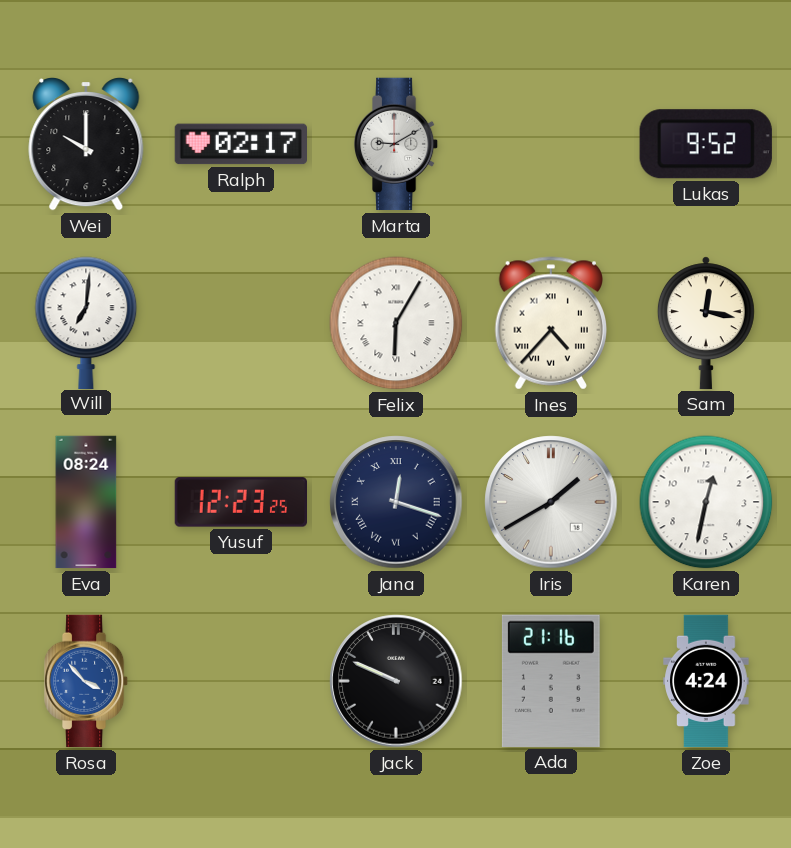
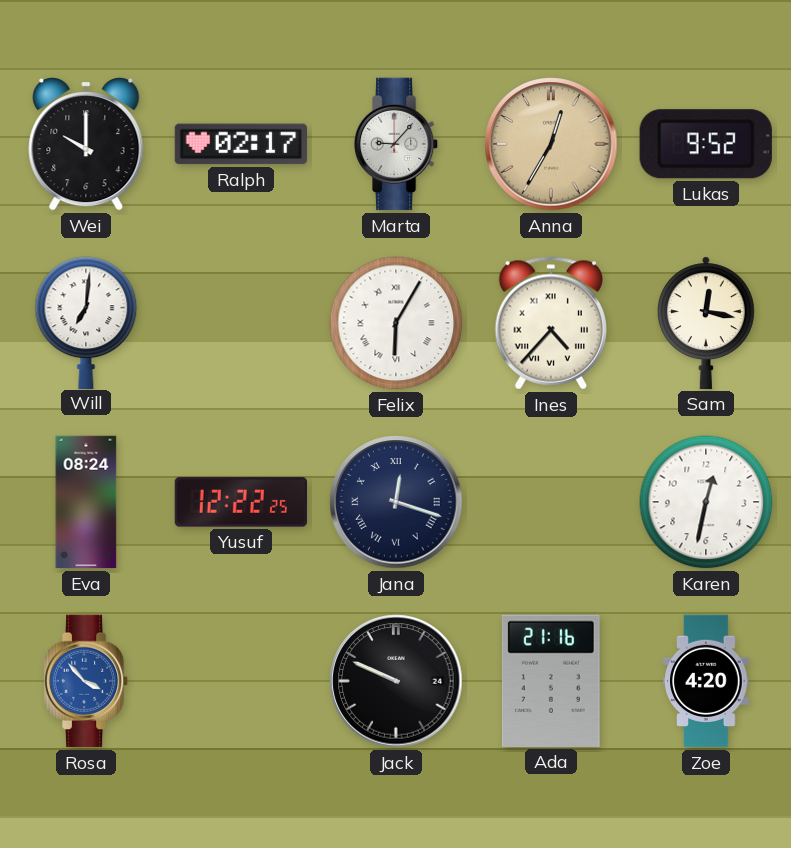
Marta: 9:10 -> 9:07 (396, 144)
Anna: none -> 12:35 (551, 144)
Yusuf: 12:23 -> 12:22 (240, 502)
Iris: 1:40 -> none (551, 502)
Zoe: 4:24 -> 4:20 (706, 681)
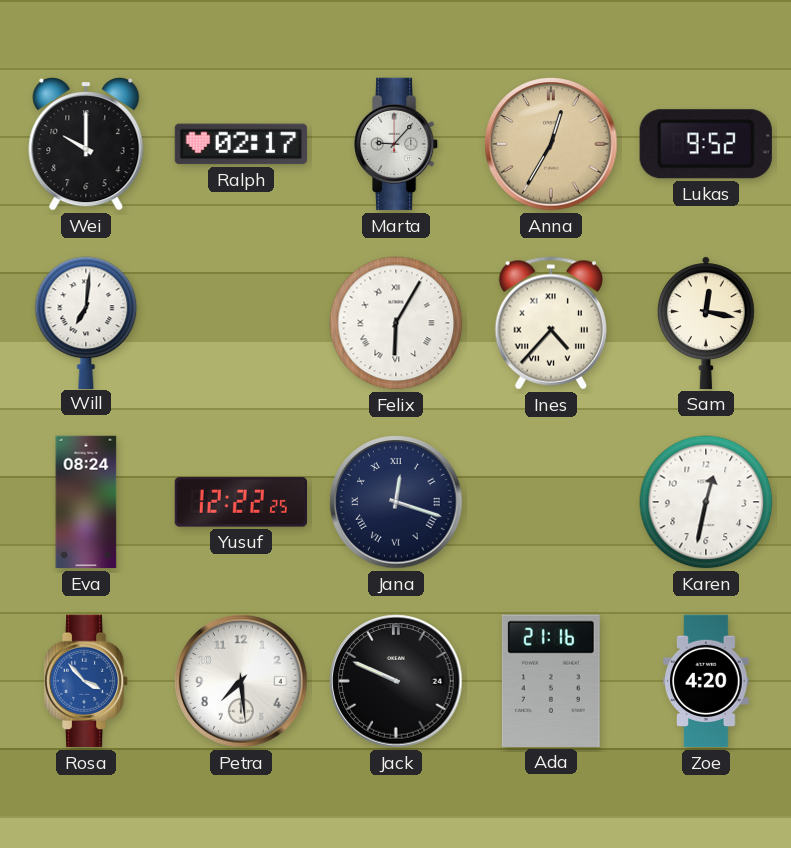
Petra: none -> 7:29 (241, 681)
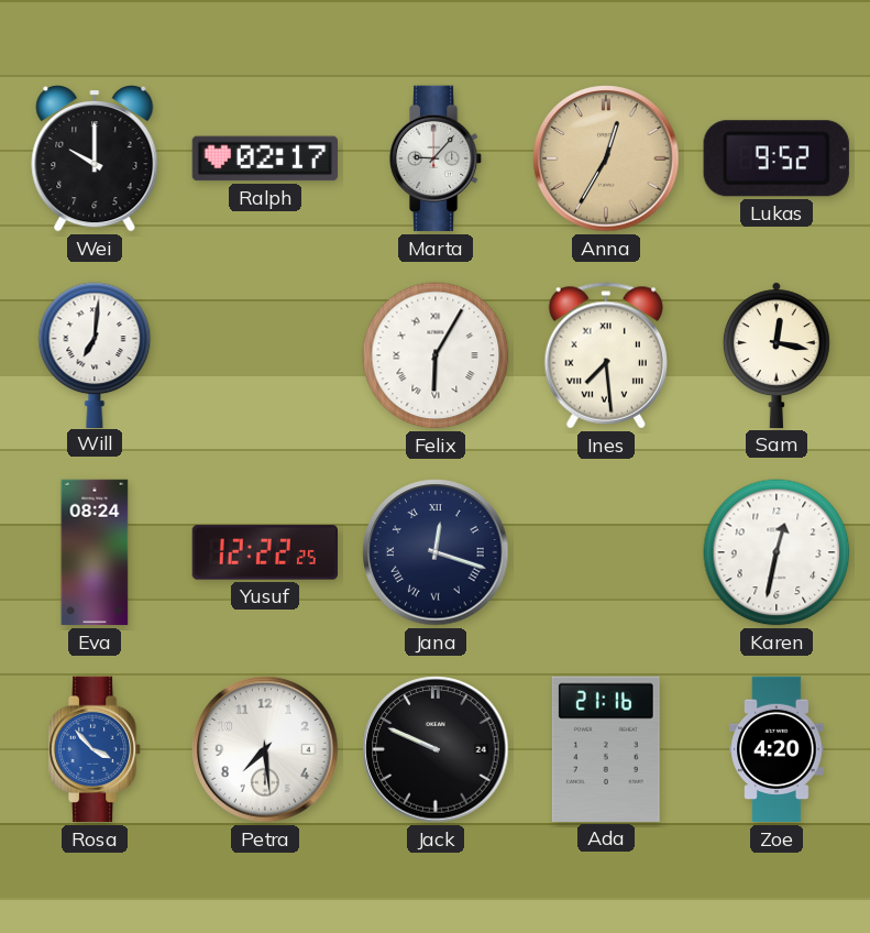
Ines: 4:37 -> 7:29 (605, 355)
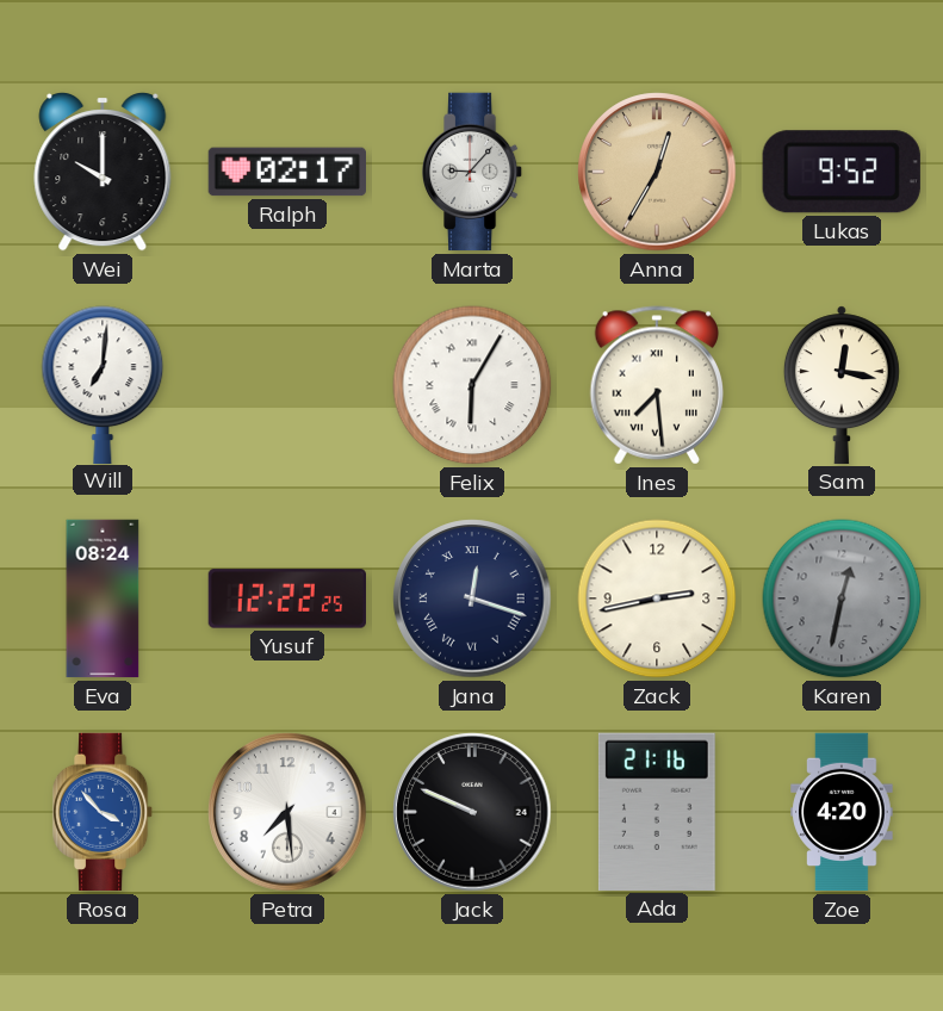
Zack: none -> 2:43 (657, 598)
Karen dial: white -> grey (842, 598)
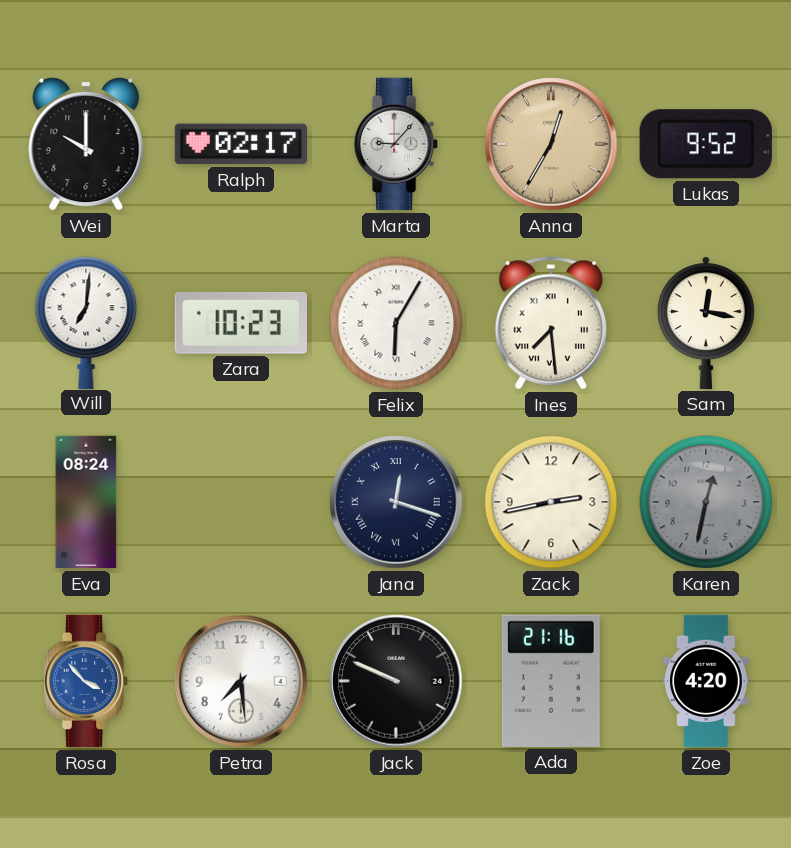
Zara: none -> 10:23 (241, 323)
Yusuf: 12:22 -> none (286, 598)
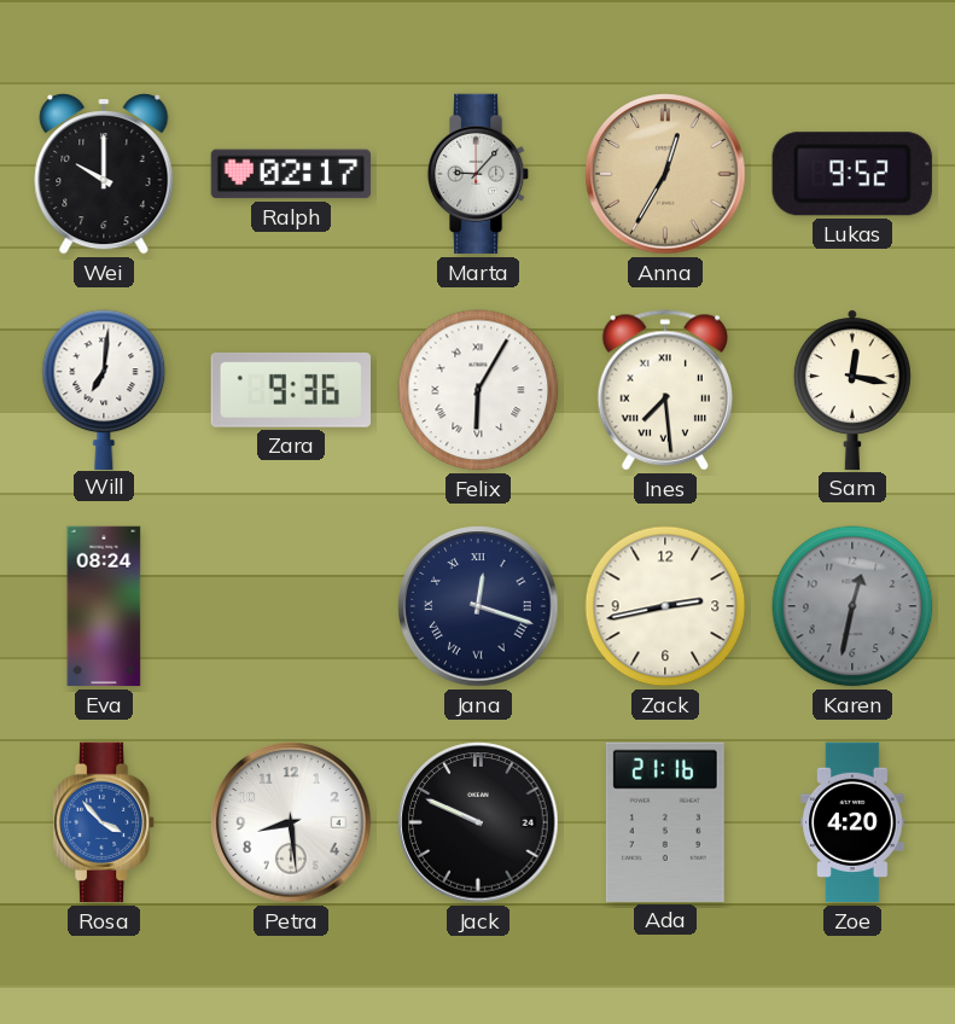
Zara: 10:23 -> 9:36 (291, 390)
Petra: 7:29 -> 8:29 (291, 822)
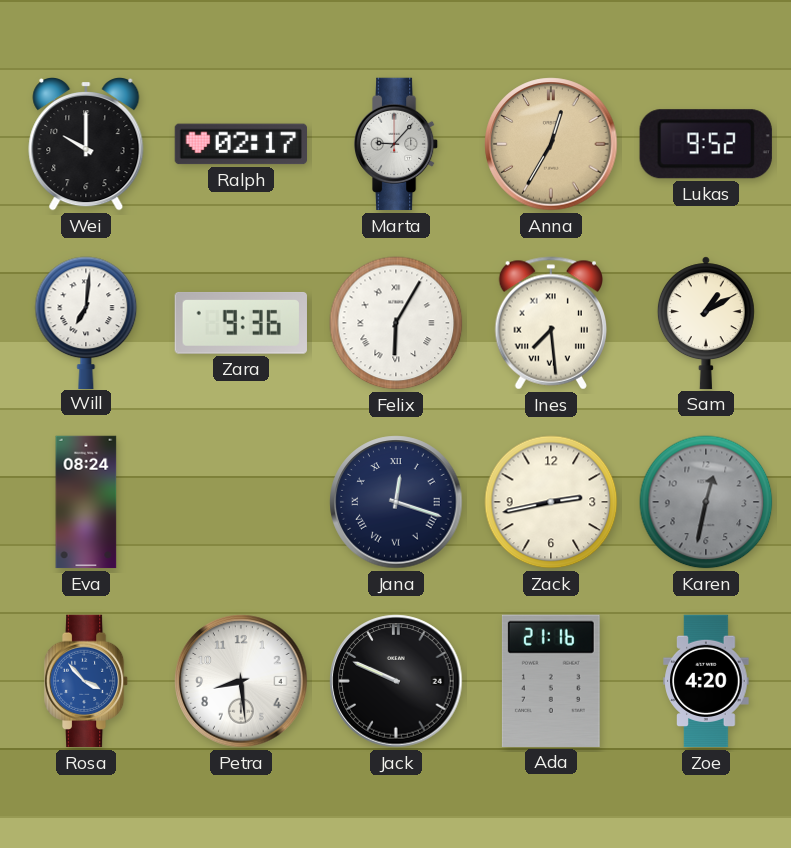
Sam: 12:17 -> 1:10 (706, 323)
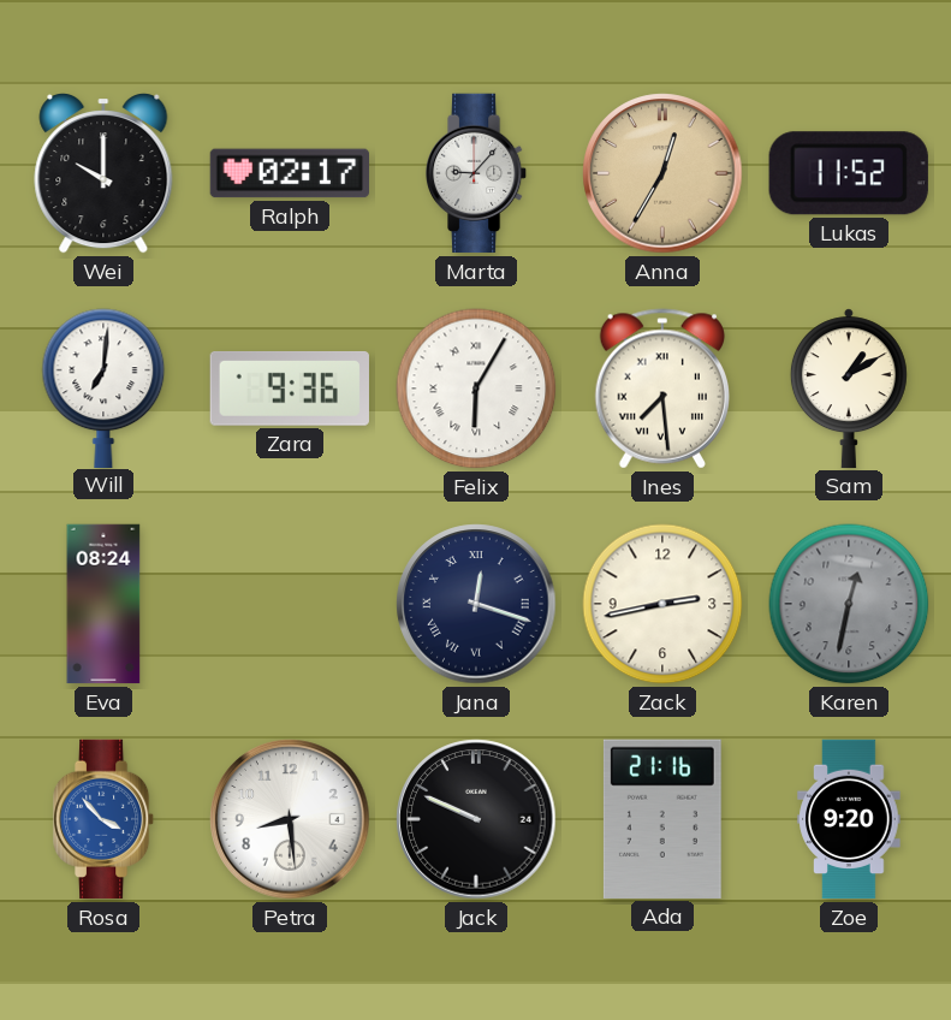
Lukas: 9:52 -> 11:52 (849, 173)
Zoe: 4:20 -> 9:20 (849, 819)
